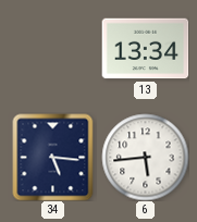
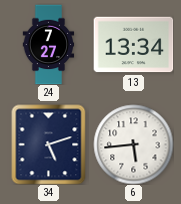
24: none -> 7:27 (49, 44)
34: 5:16 -> 5:12 (49, 144)
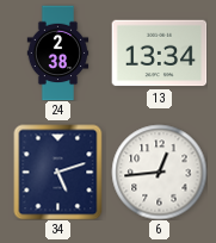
24: 7:27 -> 2:38 (58, 52)
6: 5:44 -> 12:44 (159, 172)
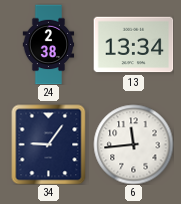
34: 5:12 -> 9:06 (49, 144)
6: 12:44 -> 11:44 (133, 144)
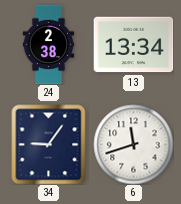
6: 11:44 -> 11:42 (133, 144)
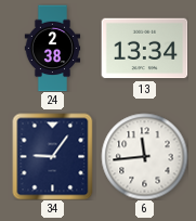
6: 11:42 -> 11:44 (144, 156)
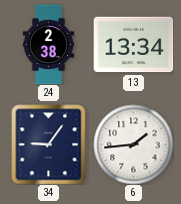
6: 11:44 -> 1:44 (133, 144)
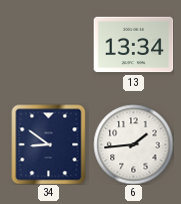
24: 2:38 -> none (49, 44)
34: 9:06 -> 8:51 (49, 144)
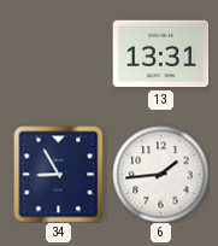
13: 13:34 -> 13:31 (160, 54)
34: 8:51 -> 8:55 (59, 174)
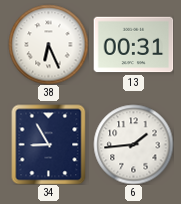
38: none -> 6:26 (48, 44)
13: 13:31 -> 00:31 (133, 45)
